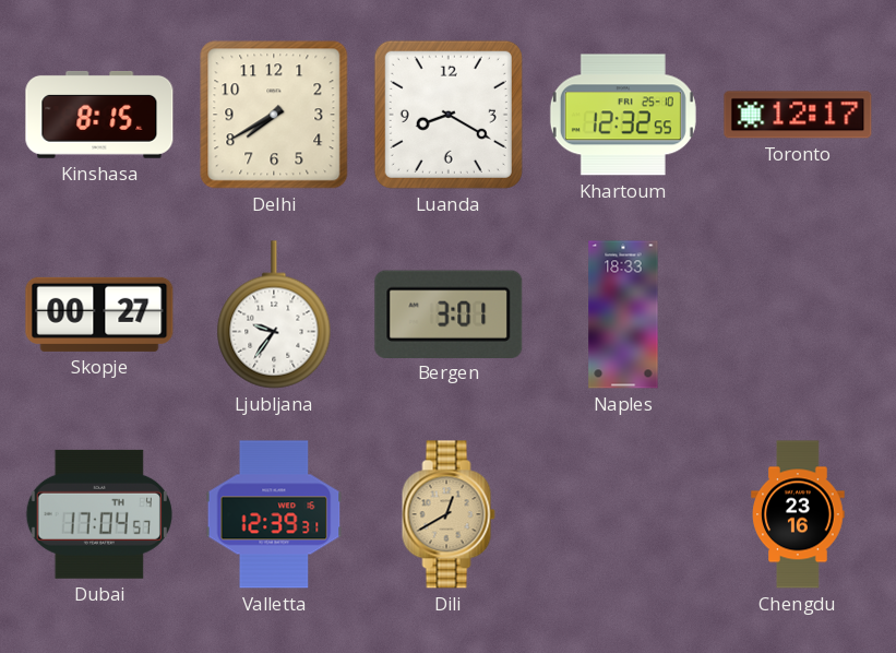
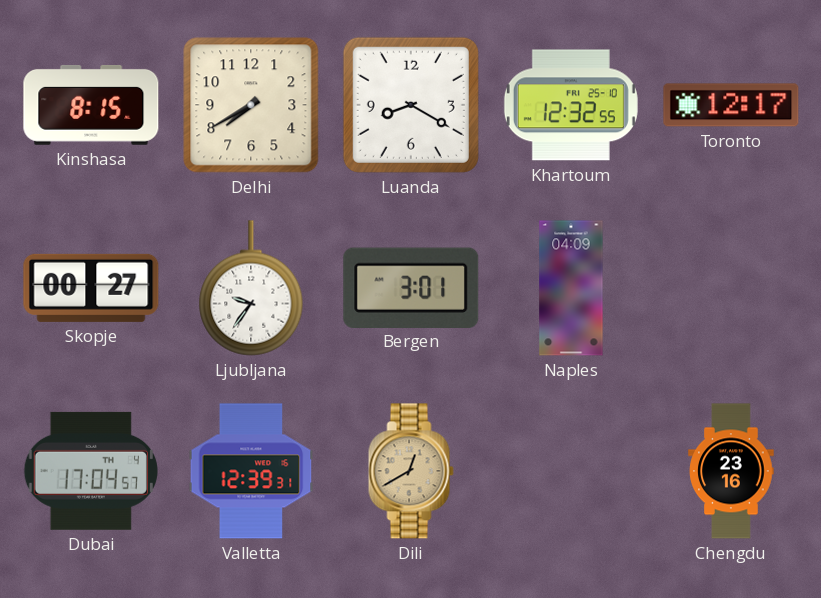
Naples: 18:33 -> 04:09 (571, 288)
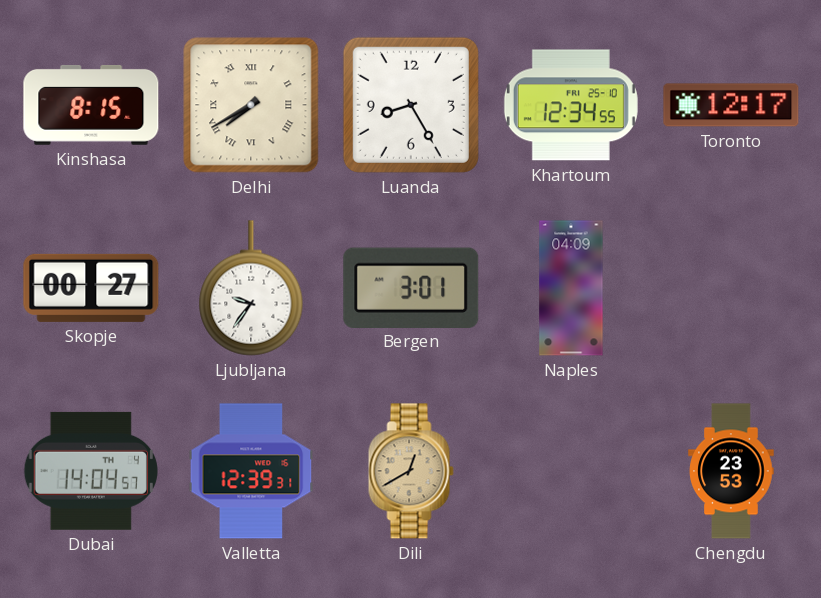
Delhi numerals: Arabic -> Roman (251, 105)
Luanda: 8:20 -> 8:25 (411, 105)
Khartoum: 12:32 -> 12:34 (571, 105)
Dubai: 17:04 -> 14:04 (91, 471)
Chengdu: 23:16 -> 23:53 (731, 471)
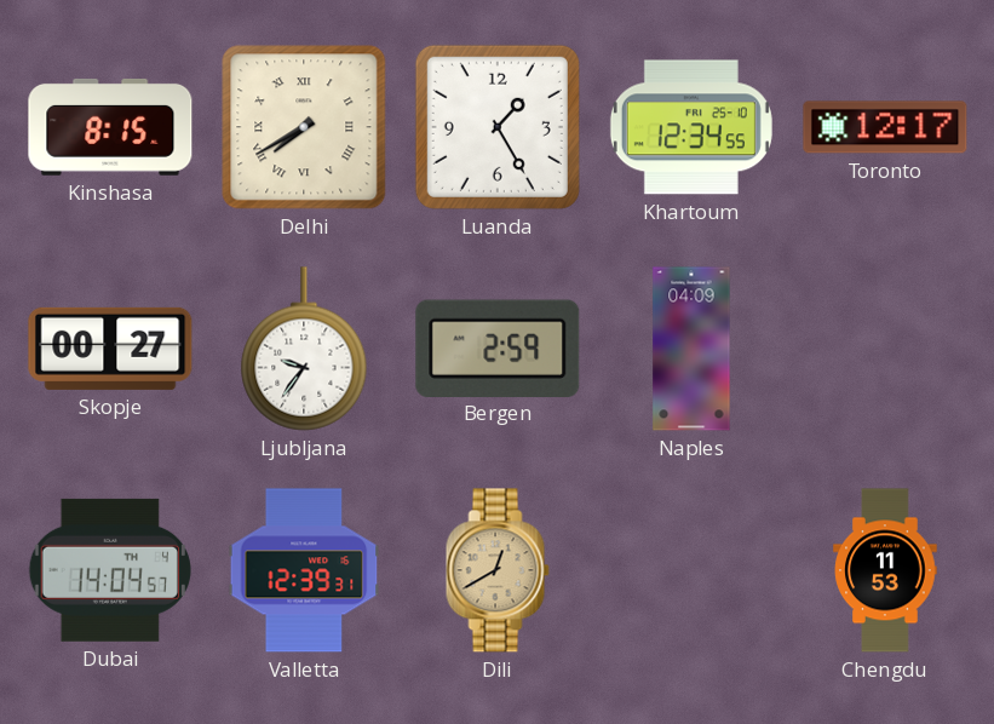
Luanda: 8:25 -> 1:25 (498, 127)
Bergen: 3:01 -> 2:59 (498, 347)
Chengdu: 23:53 -> 11:53 (885, 570)
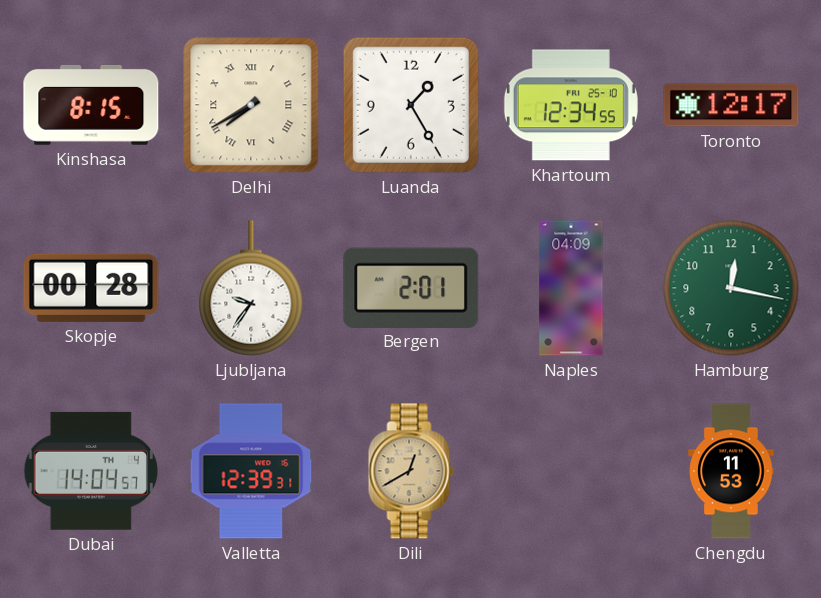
Skopje: 00:27 -> 00:28 (91, 288)
Bergen: 2:59 -> 2:01 (411, 287)
Hamburg: none -> 12:17 (731, 288)
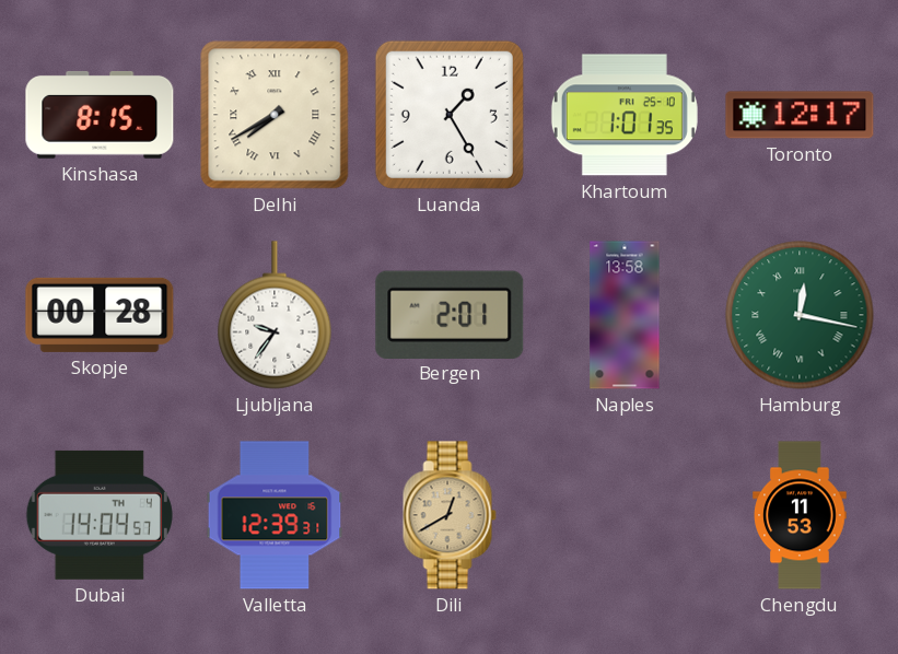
Khartoum: 12:34 -> 1:01 (625, 115)
Naples: 04:09 -> 13:58 (625, 315)
Hamburg numerals: Arabic -> Roman (800, 315)
